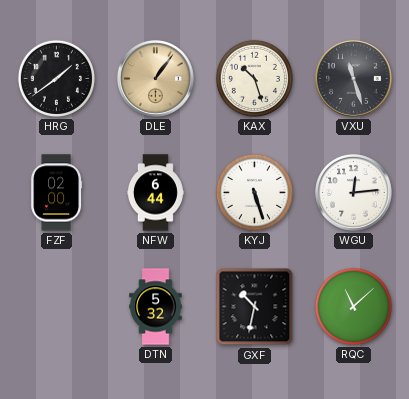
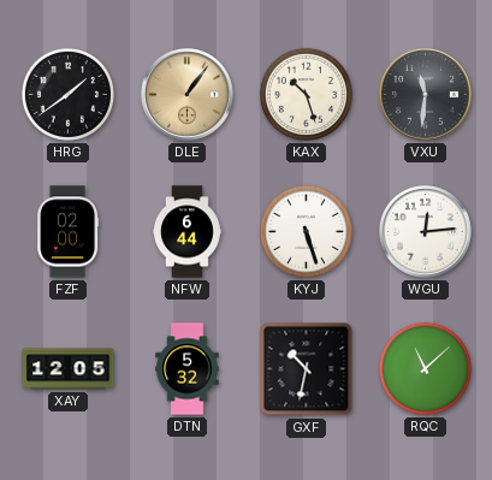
VXU: 11:27 -> 11:31 (426, 95)
XAY: none -> 12:05 (69, 369)
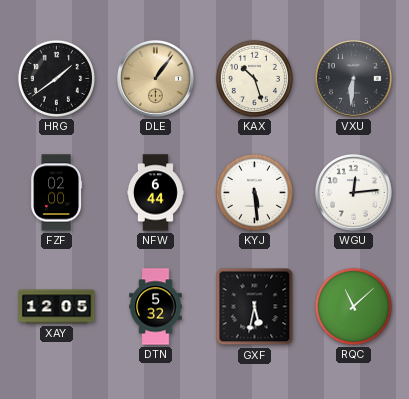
VXU: 11:31 -> 6:31 (354, 79)
KYJ: 5:27 -> 5:29 (254, 192)
GXF: 10:32 -> 5:32 (255, 307)
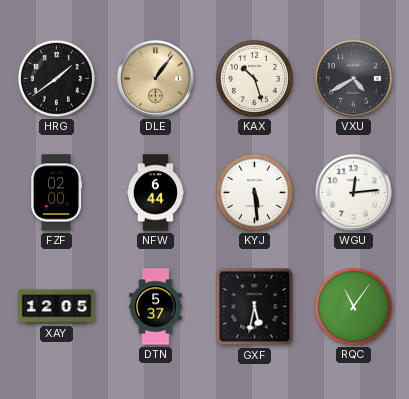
VXU: 6:31 -> 4:40 (354, 79)
DTN: 5:32 -> 5:37 (156, 307)
RQC: 11:08 -> 11:06 (353, 306)
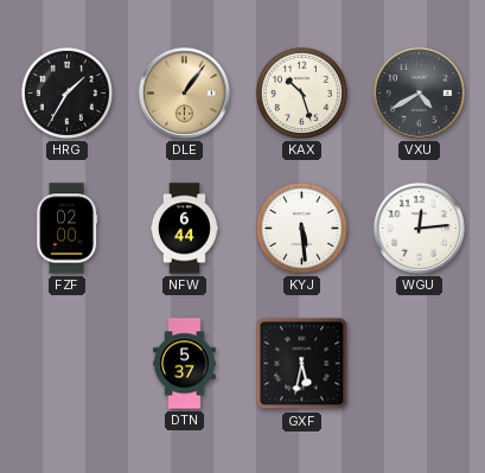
HRG: 1:39 -> 1:35 (66, 92)
XAY: 12:05 -> none (57, 307)
RQC: 11:06 -> none (353, 306)
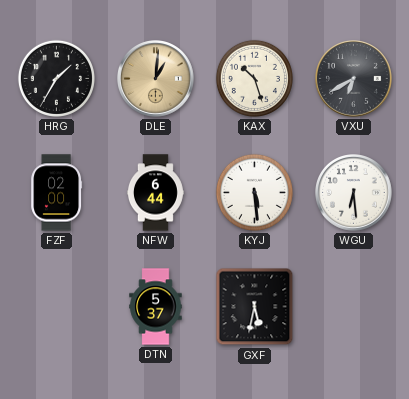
DLE: 1:06 -> 1:01 (156, 79)
VXU: 4:40 -> 6:40 (354, 79)
WGU: 12:14 -> 6:29 (354, 193)
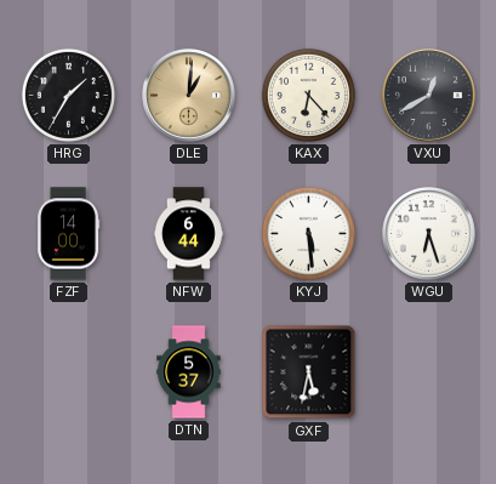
KAX: 10:27 -> 6:23 (308, 95)
VXU: 6:40 -> 12:40 (429, 96)
FZF: 02:00 -> 14:00 (69, 234)
WGU: 6:29 -> 6:27 (429, 234)
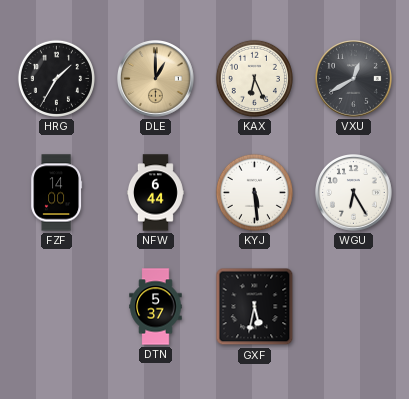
DLE: 1:01 -> 1:00 (156, 79)
KAX: 6:23 -> 6:26 (254, 78)
WGU: 6:27 -> 6:25 (354, 193)
